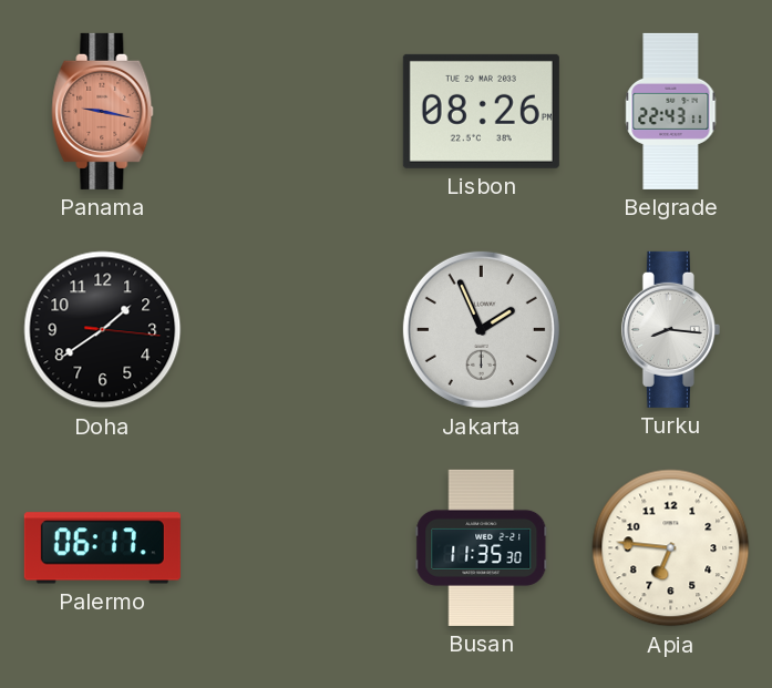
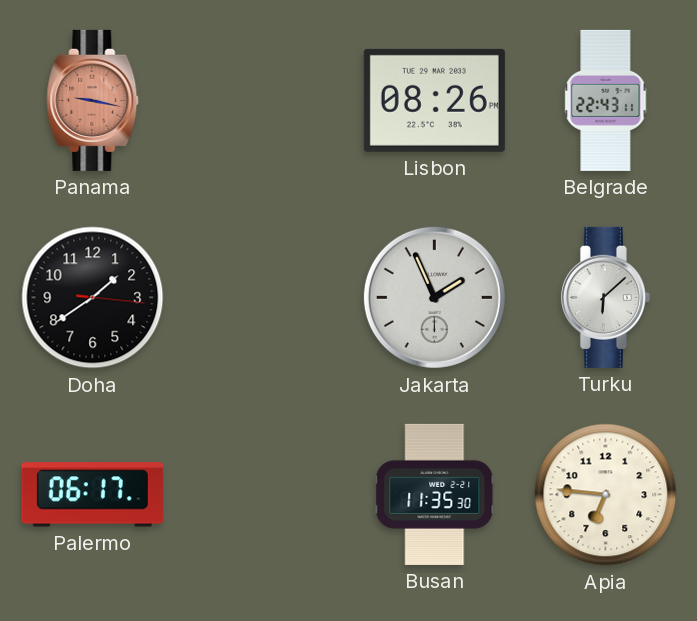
Turku: 8:16 -> 6:08 (605, 297)
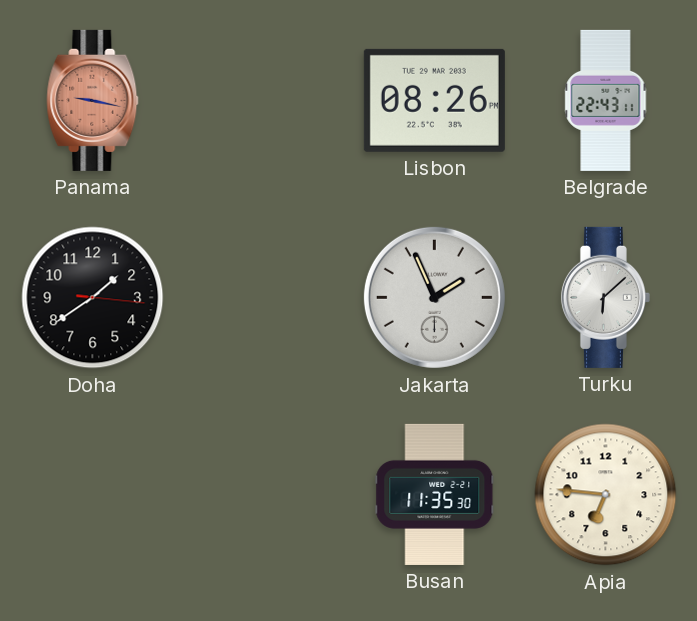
Palermo: 06:17 -> none (92, 495)
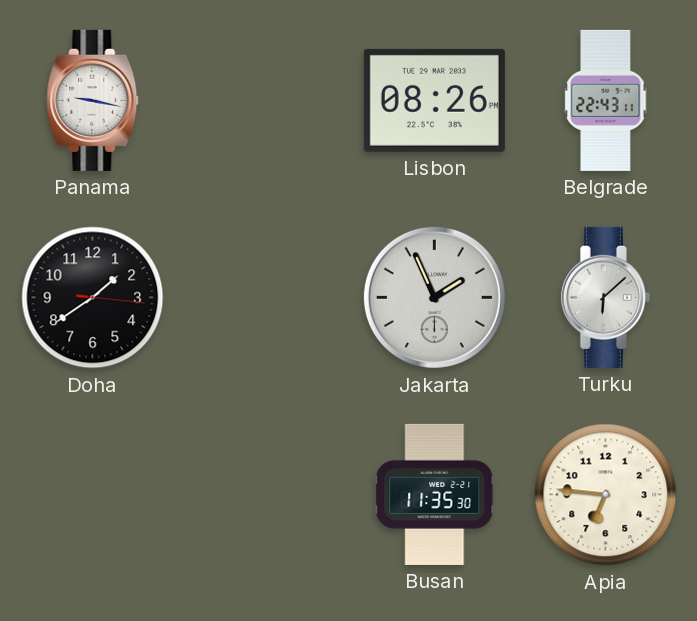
Panama dial: salmon -> white (93, 100)
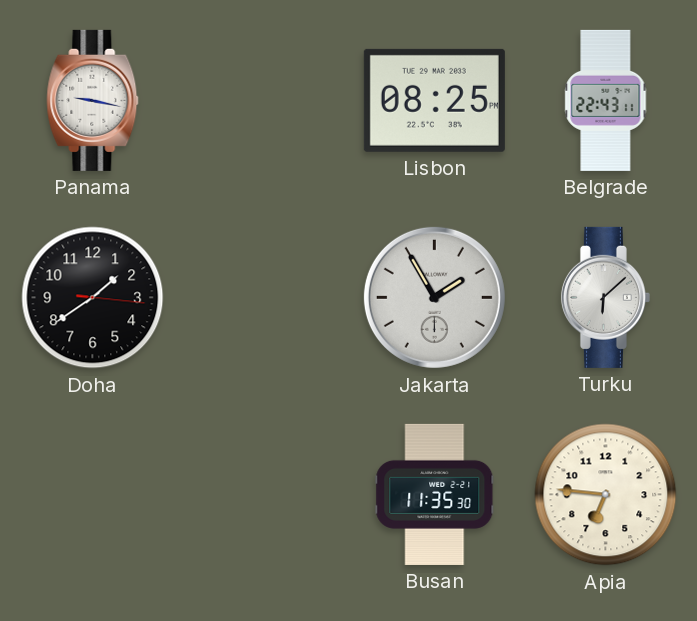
Lisbon: 08:26 -> 08:25 (434, 100)
Jakarta: 1:56 -> 1:55 (434, 297)
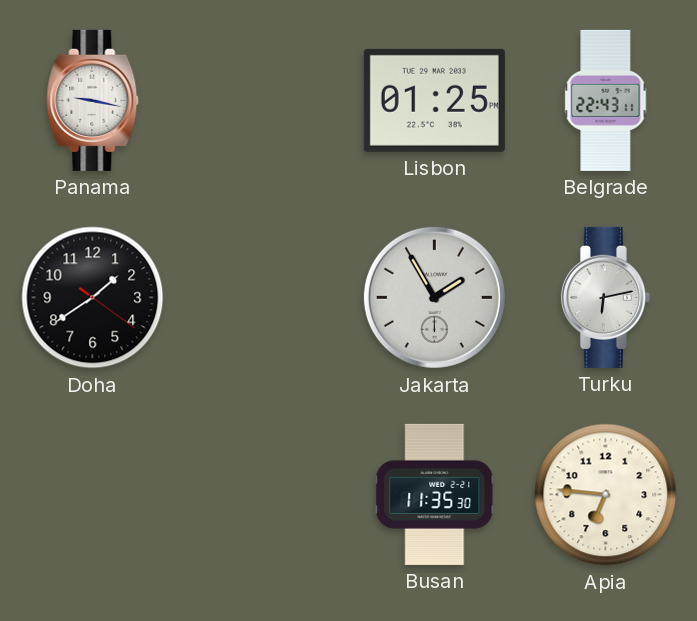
Lisbon: 08:25 -> 01:25 (434, 100)
Doha: 1:39:16 -> 1:39:21 (93, 298)
Turku: 6:08 -> 6:13 (605, 297)
